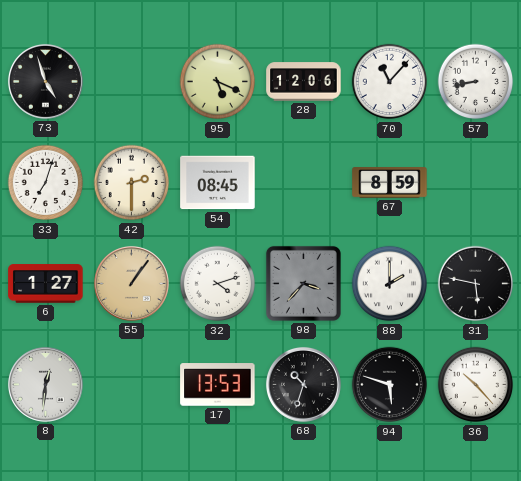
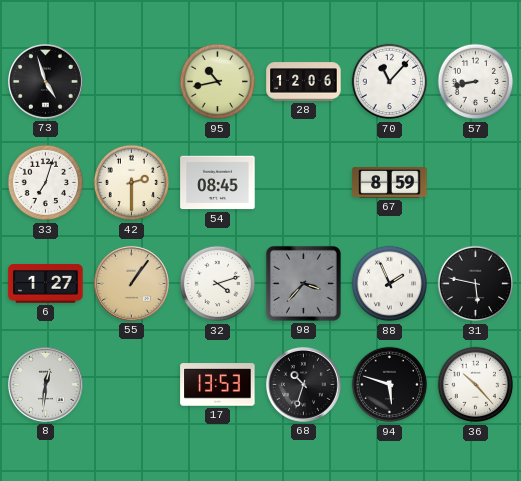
95: 5:19 -> 10:43 (218, 82)
88: 2:00 -> 1:56 (390, 284)
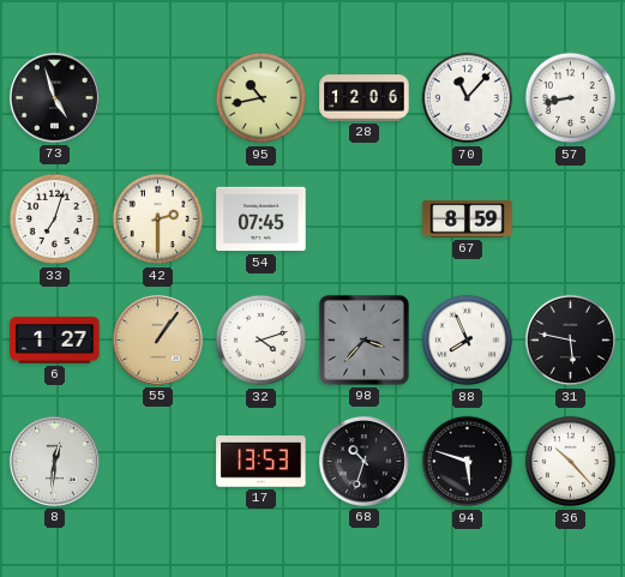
54: 08:45 -> 07:45 (262, 220)
88: 1:56 -> 7:56 (468, 341)
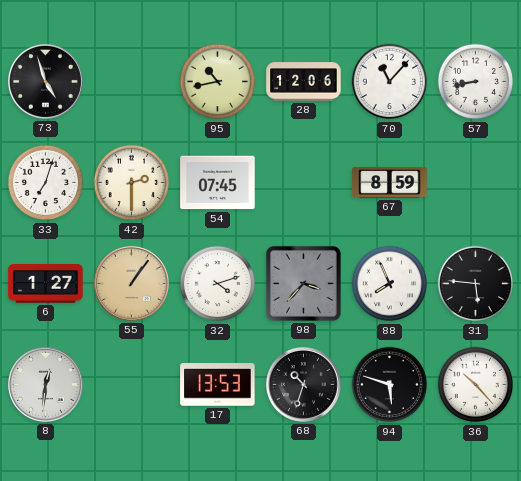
31: 5:47 -> 5:46 (476, 284)
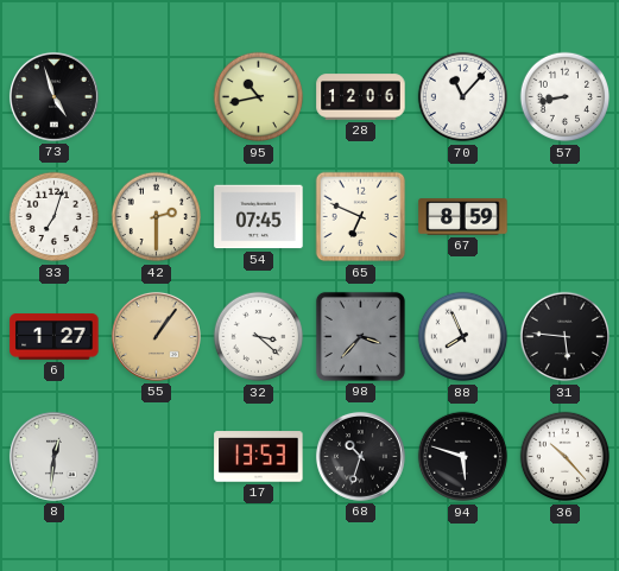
65: none -> 6:49 (361, 217)
32: 4:12 -> 3:22 (259, 337)
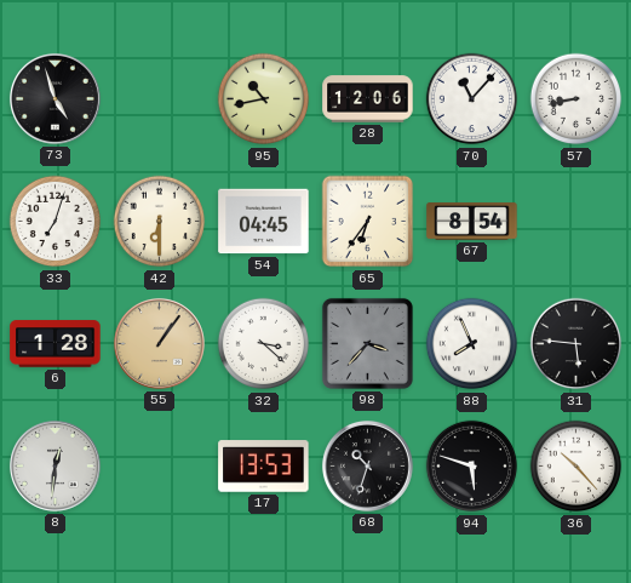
42: 2:30 -> 6:30 (160, 222)
54: 07:45 -> 04:45 (264, 222)
65: 6:49 -> 6:36 (368, 222)
67: 8:59 -> 8:54 (472, 222)
6: 1:27 -> 1:28 (56, 344)
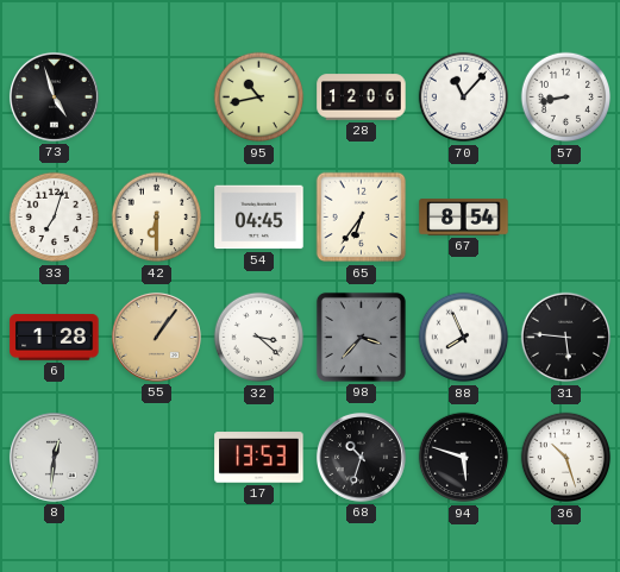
36: 10:23 -> 10:27 (566, 458)
